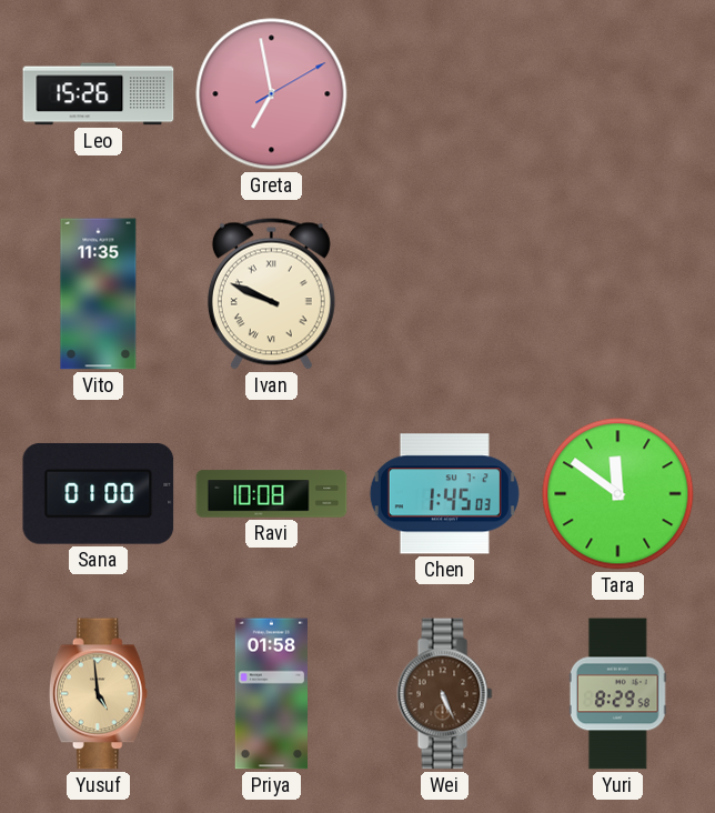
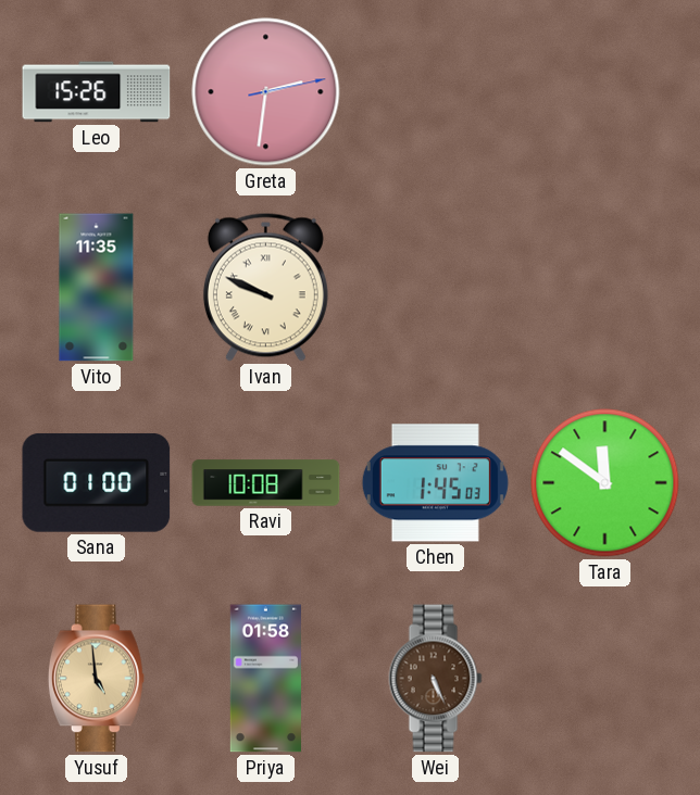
Greta: 6:58 -> 2:31 (266, 92)
Yuri: 8:29 -> none (617, 694)
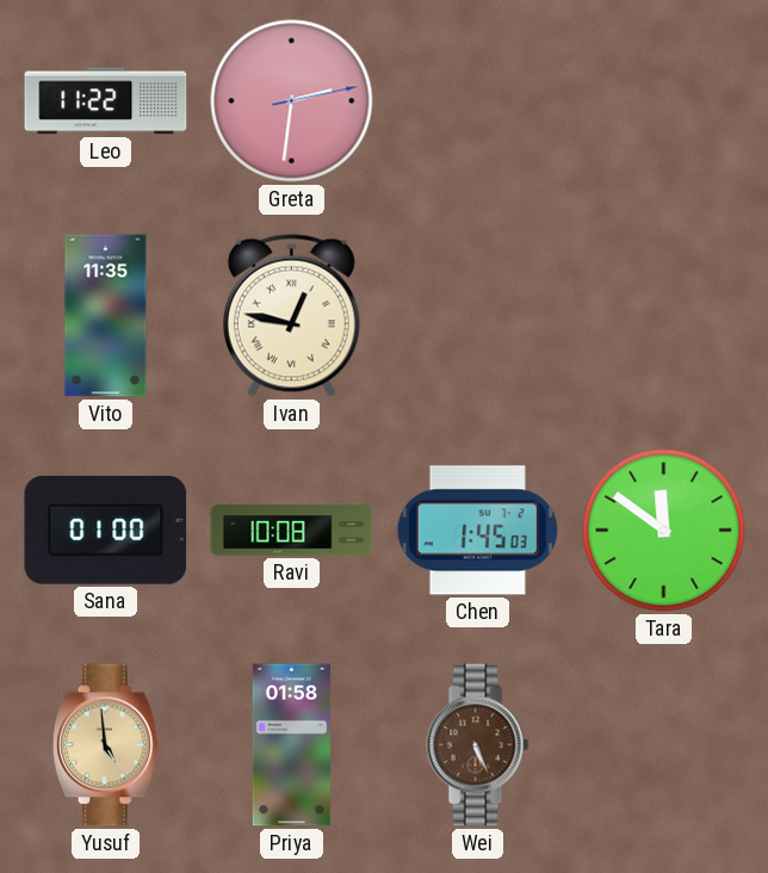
Leo: 15:26 -> 11:22 (106, 101)
Ivan: 9:49 -> 12:47 (291, 315)
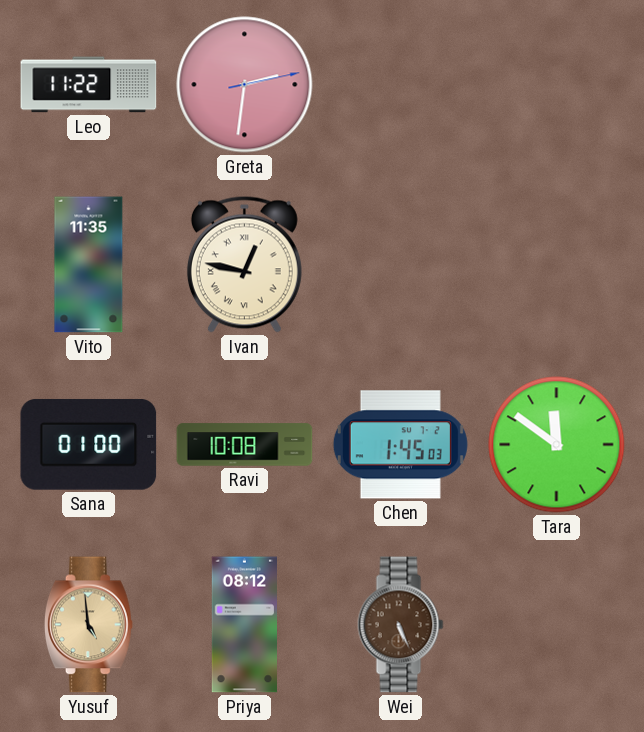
Priya: 01:58 -> 08:12 (244, 625)
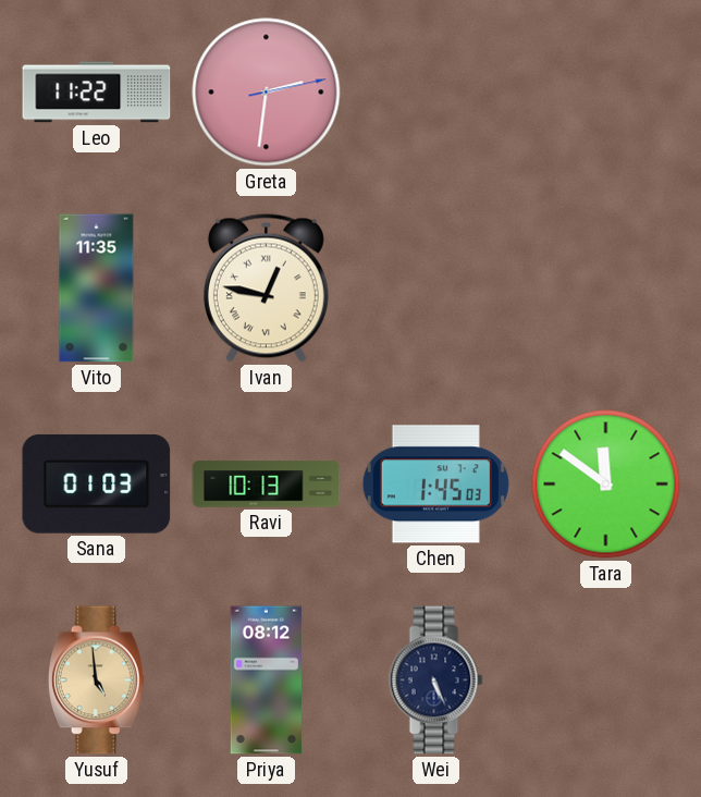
Sana: 01:00 -> 01:03 (97, 485)
Ravi: 10:08 -> 10:13 (267, 485)
Wei dial: brown -> navy (436, 680)
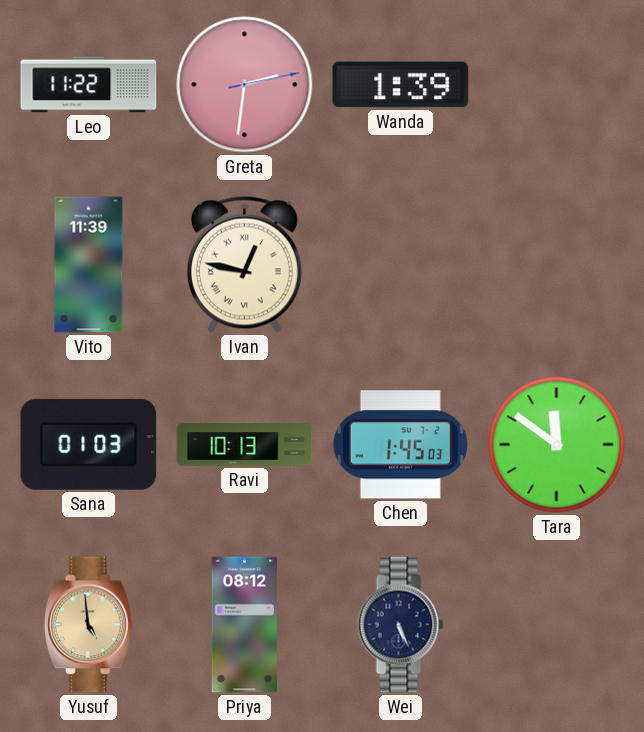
Wanda: none -> 1:39 (401, 85)
Vito: 11:35 -> 11:39 (89, 265)
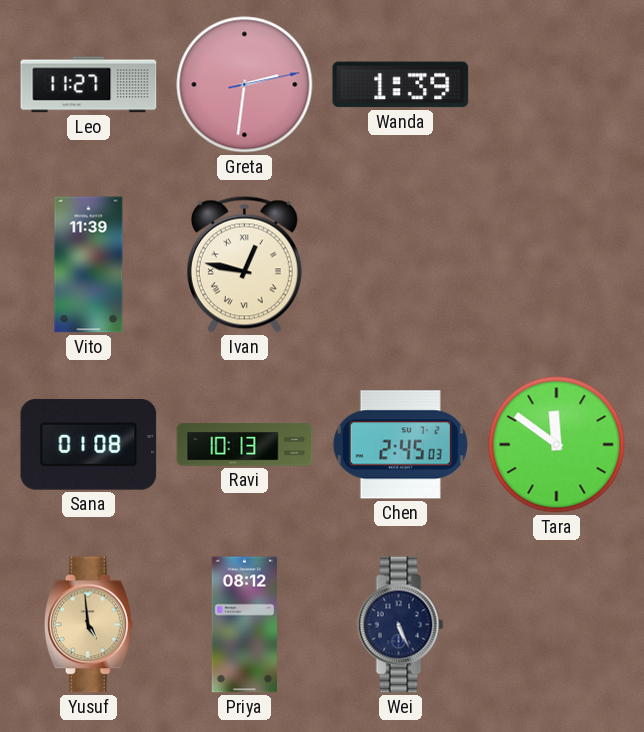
Leo: 11:22 -> 11:27 (89, 85)
Sana: 01:03 -> 01:08 (89, 445)
Chen: 1:45 -> 2:45 (400, 445)
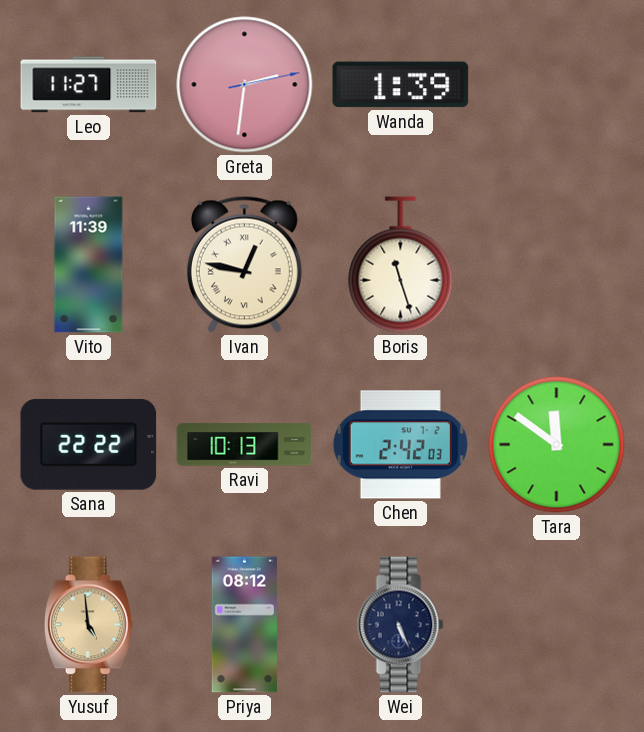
Boris: none -> 11:27 (401, 265)
Sana: 01:08 -> 22:22 (89, 445)
Chen: 2:45 -> 2:42 (400, 445)
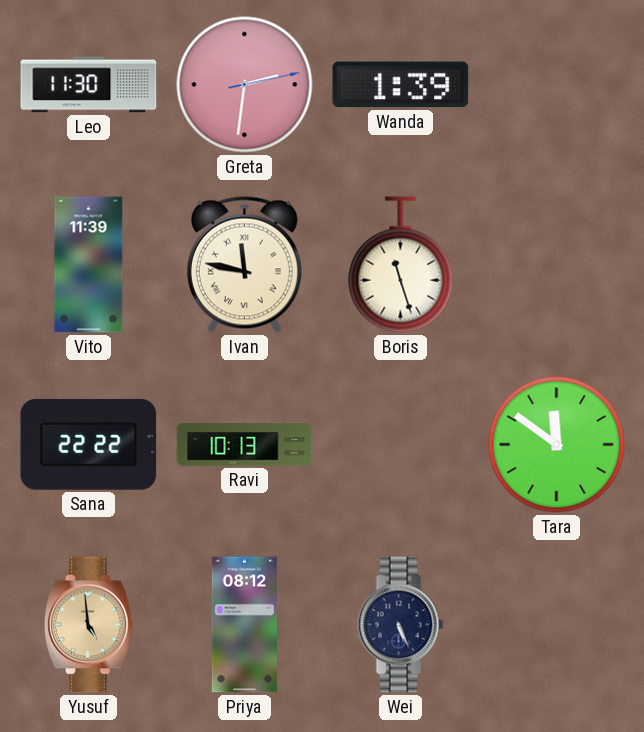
Leo: 11:27 -> 11:30 (89, 85)
Ivan: 12:47 -> 11:47 (244, 264)
Chen: 2:42 -> none (400, 445)
